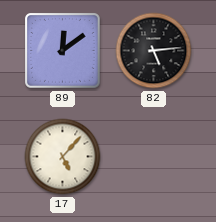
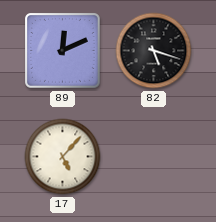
89: 12:09 -> 12:11 (63, 51)
82: 5:14 -> 5:18 (154, 51)
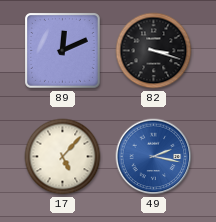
82: 5:18 -> 3:18 (154, 51)
49: none -> 2:17 (154, 157)
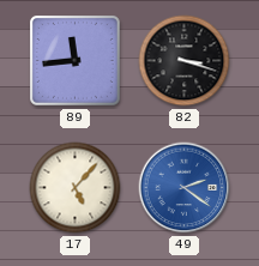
89: 12:11 -> 11:44 (76, 61)
49: 2:17 -> 2:21 (185, 188)
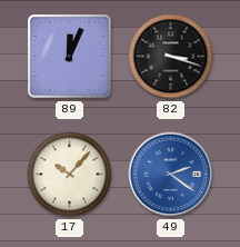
89: 11:44 -> 12:04 (70, 57)
17: 5:07 -> 10:07 (70, 175)
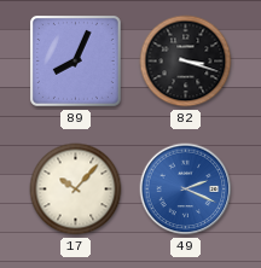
89: 12:04 -> 8:04 (76, 62)
49: 2:21 -> 2:19 (186, 190)
